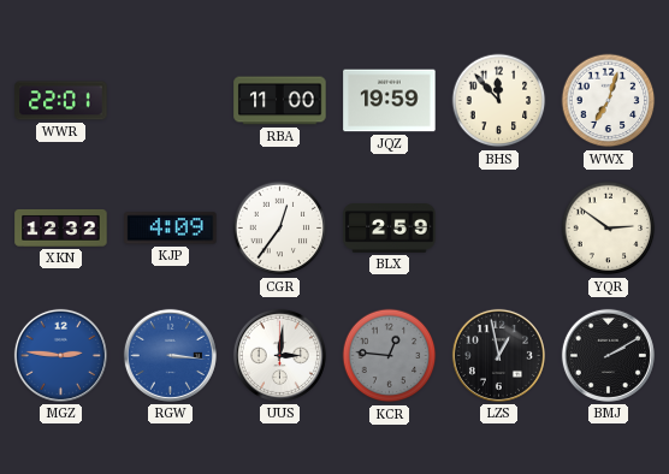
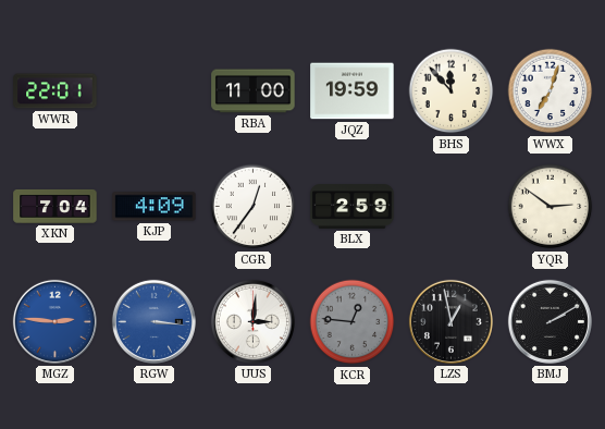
XKN: 12:32 -> 7:04 (55, 207)
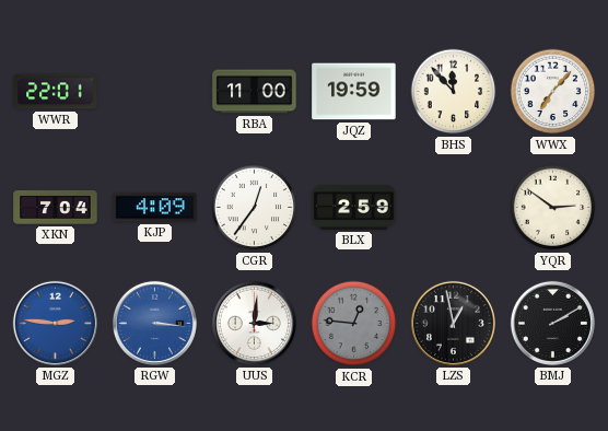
WWX: 7:03 -> 7:07 (553, 92)
